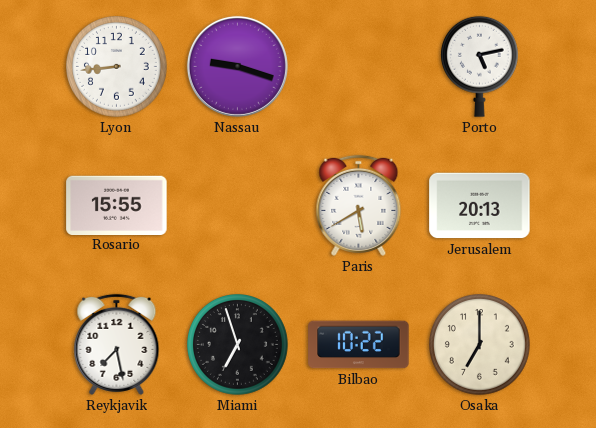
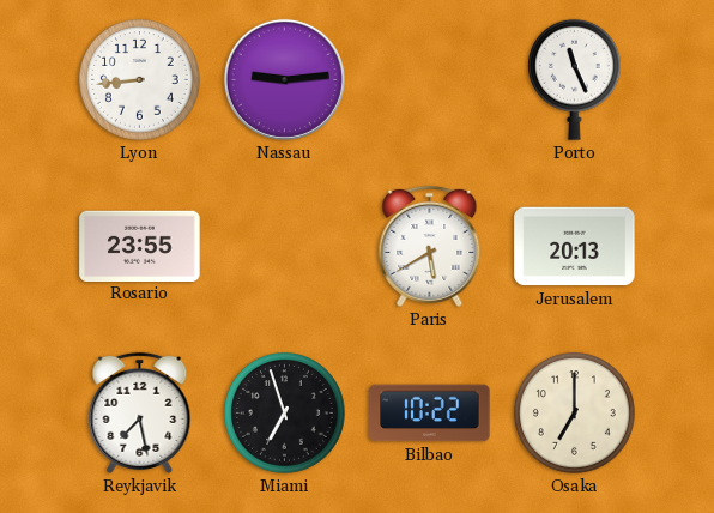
Nassau: 9:18 -> 9:14 (284, 79)
Porto: 5:13 -> 11:26 (574, 79)
Rosario: 15:55 -> 23:55 (140, 246)
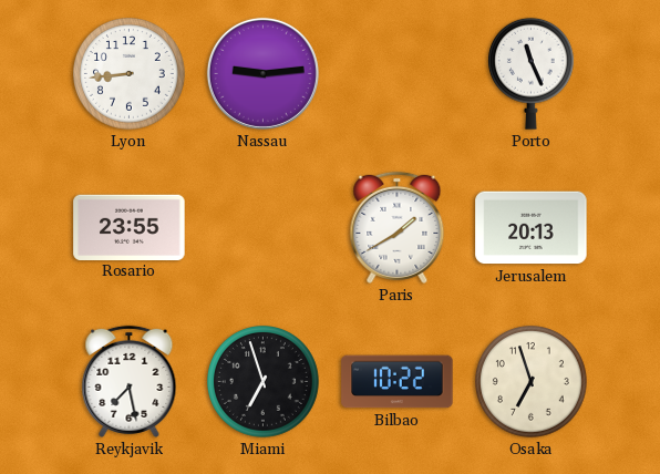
Paris: 5:40 -> 1:40 (398, 227)
Osaka: 7:00 -> 6:57 (532, 382)
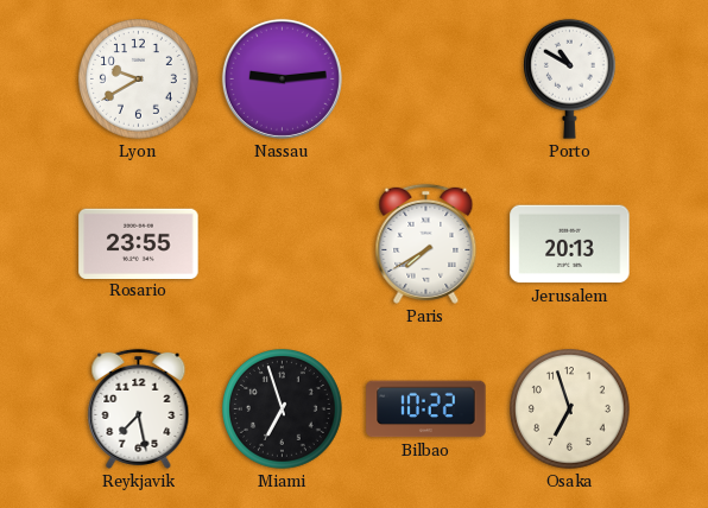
Lyon: 8:44 -> 9:40 (139, 80)
Porto: 11:26 -> 10:50 (569, 78)
Paris: 1:40 -> 7:40 (426, 243)
